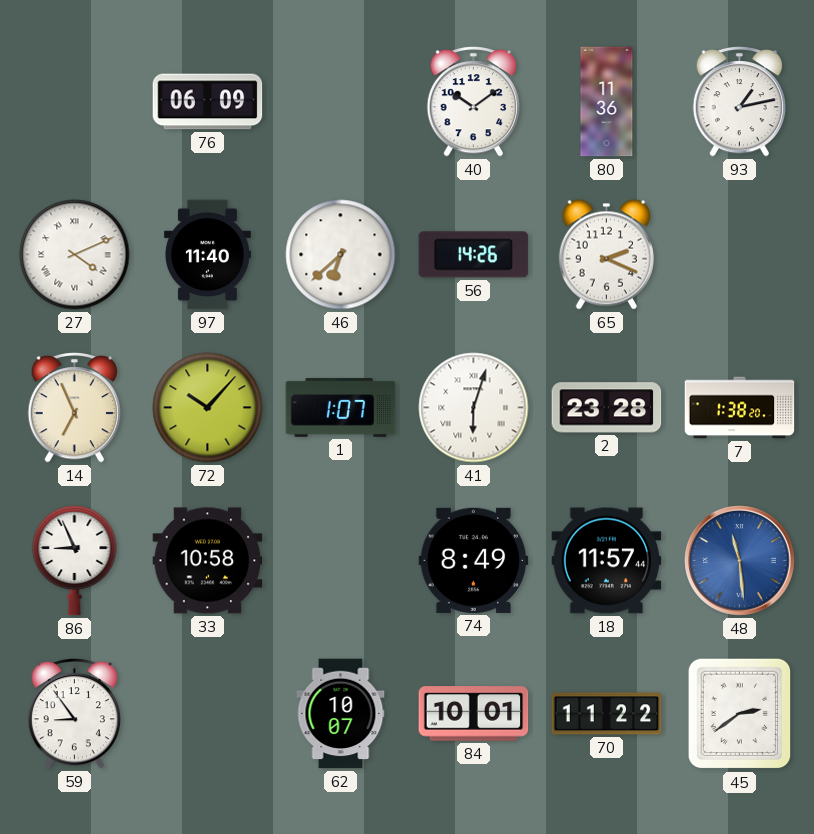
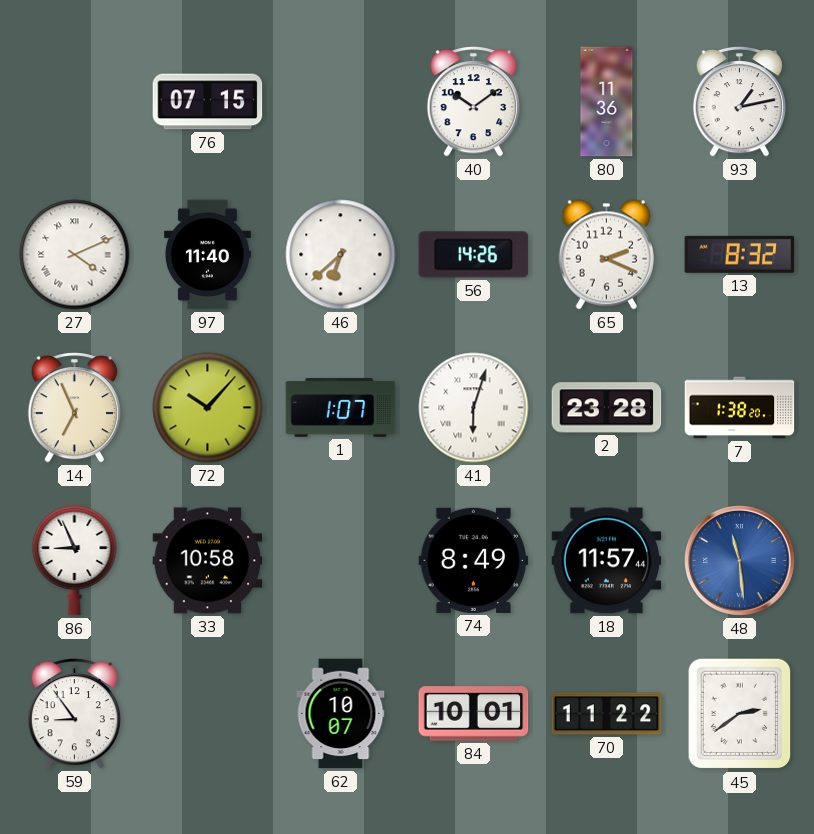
76: 06:09 -> 07:15 (208, 102)
13: none -> 8:32 (740, 254)
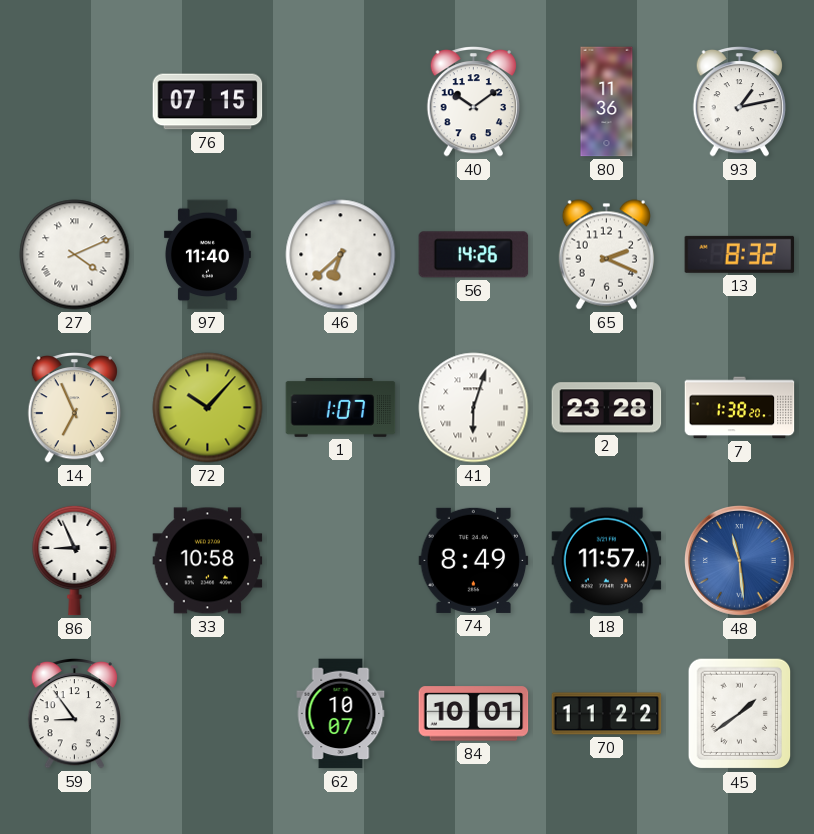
45: 2:39 -> 1:39 (740, 714)
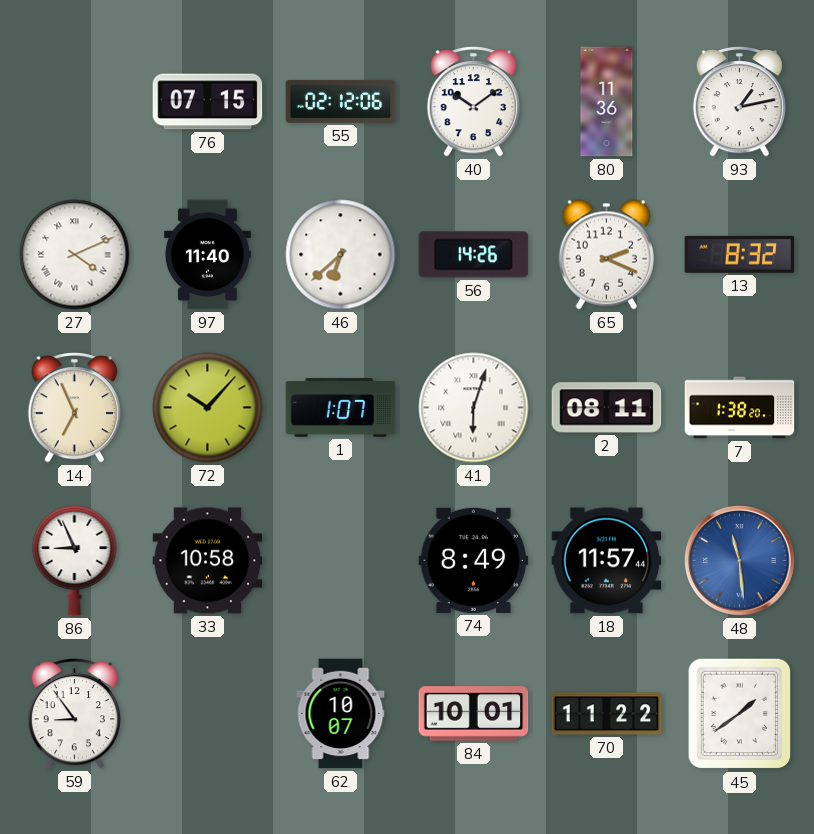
55: none -> 02:12 (341, 101)
2: 23:28 -> 08:11 (607, 408)
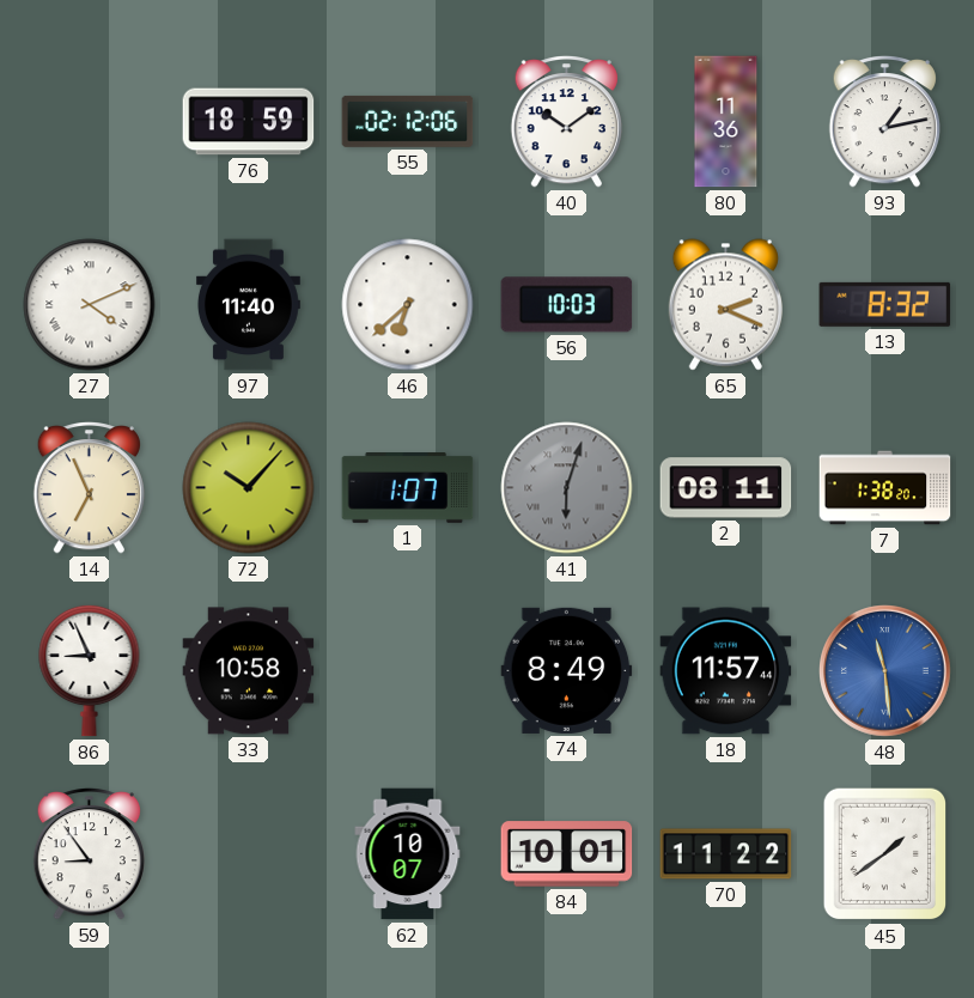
76: 07:15 -> 18:59 (249, 122)
56: 14:26 -> 10:03 (567, 305)
41 dial: white -> grey (567, 488)
